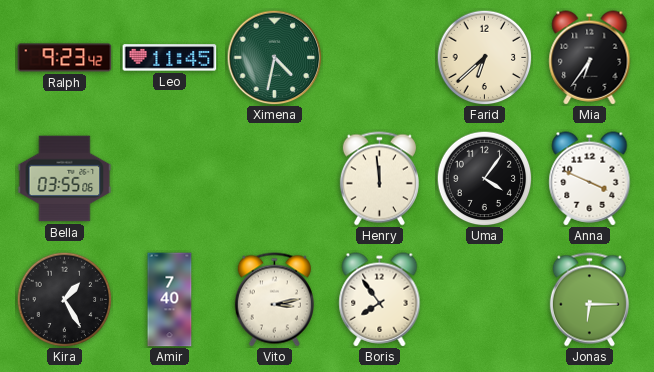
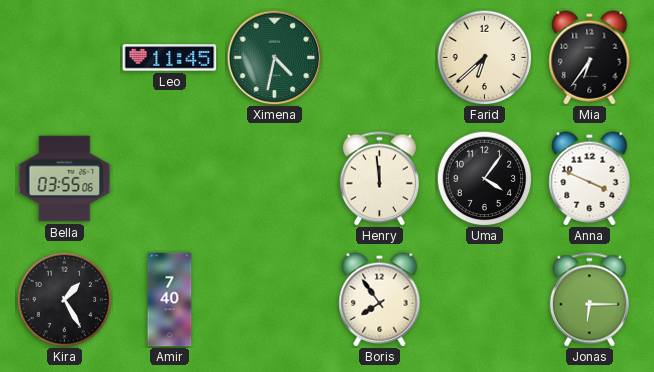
Ralph: 9:23 -> none (65, 58)
Vito: 3:13 -> none (274, 300)
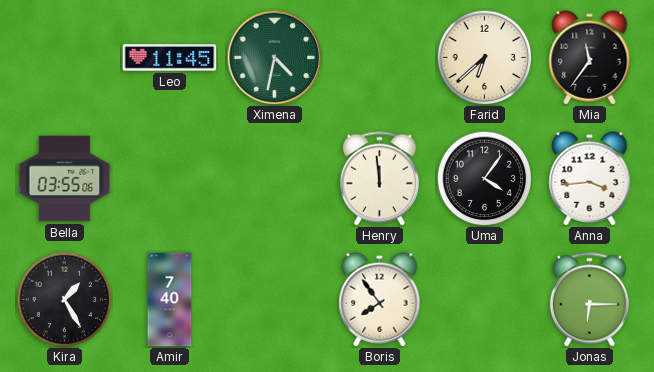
Mia: 6:36 -> 11:36 (590, 58)
Anna: 3:49 -> 3:44 (590, 179)
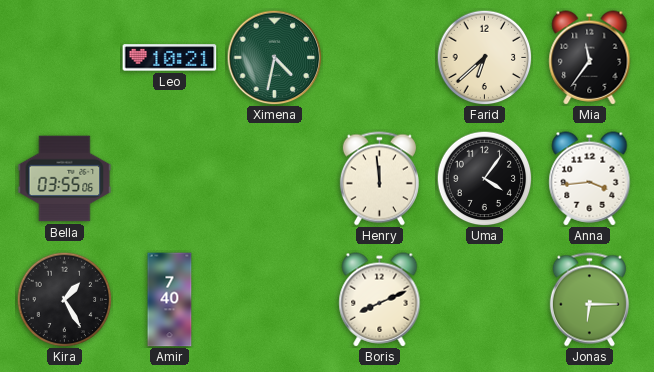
Leo: 11:45 -> 10:21 (170, 58)
Boris: 7:54 -> 8:11 (380, 300)
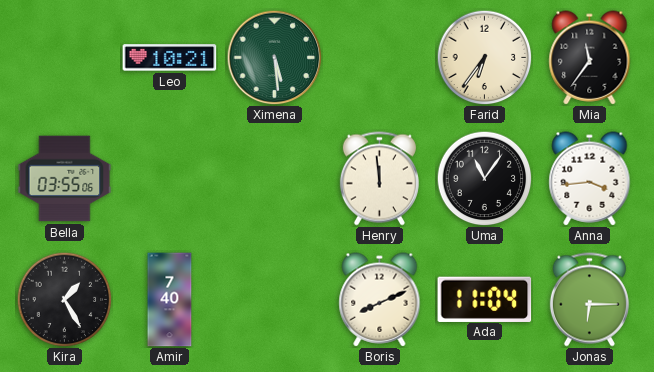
Ximena: 4:32 -> 5:29 (274, 57)
Farid: 6:38 -> 6:36 (484, 57)
Uma: 4:06 -> 11:06 (484, 178)
Ada: none -> 11:04 (485, 299)
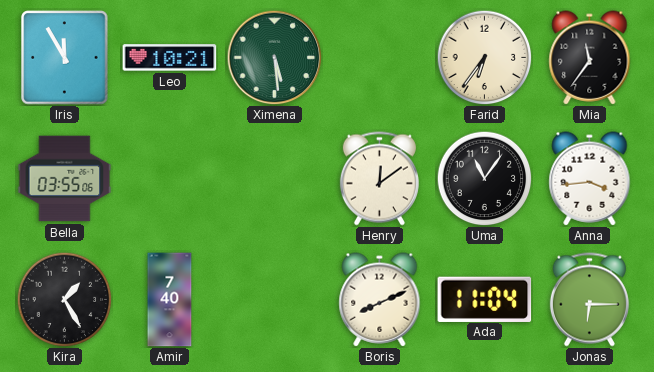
Iris: none -> 11:55 (65, 58)
Henry: 11:59 -> 12:09 (379, 179)
